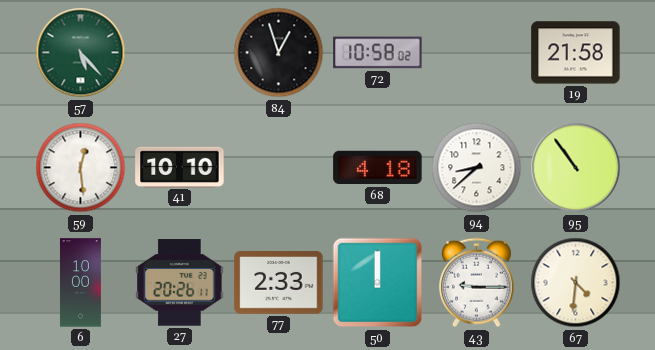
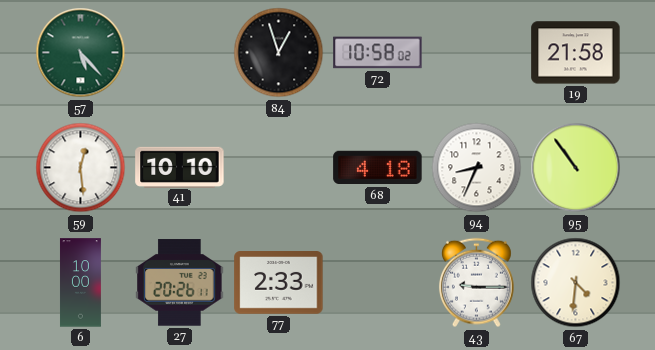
94: 8:38 -> 8:34 (477, 168)
50: 12:00 -> none (378, 283)
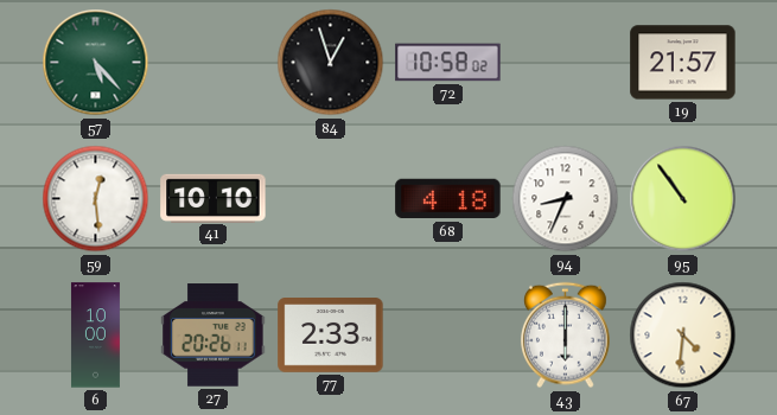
19: 21:58 -> 21:57 (683, 63)
43: 9:15 -> 6:00 (565, 336)
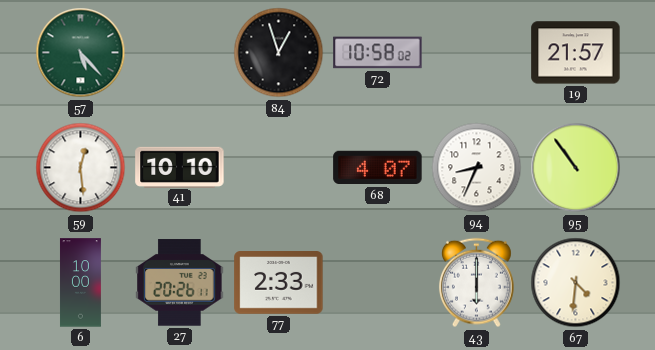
68: 4:18 -> 4:07 (378, 168)
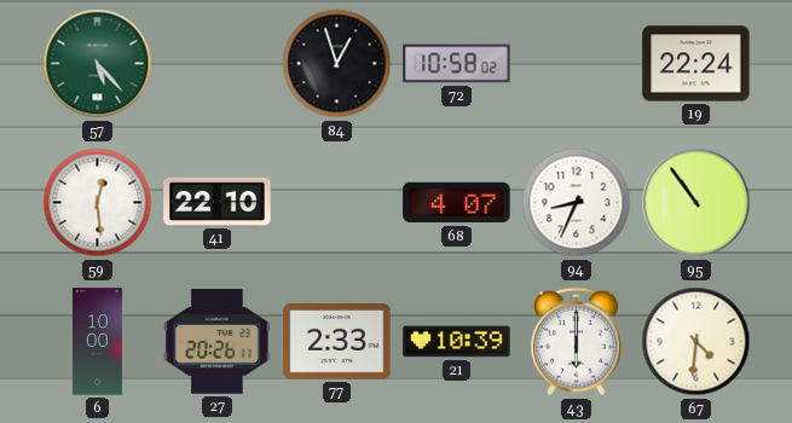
19: 21:57 -> 22:24 (696, 64)
41: 10:10 -> 22:10 (218, 202)
21: none -> 10:39 (457, 342)
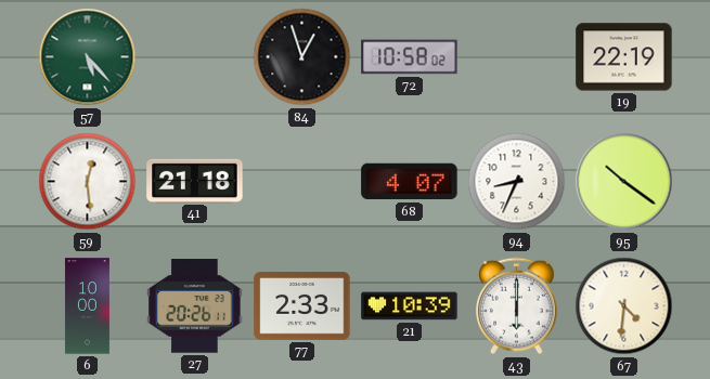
19: 22:24 -> 22:19 (624, 57)
41: 22:10 -> 21:18 (195, 181)
95: 10:54 -> 10:21 (624, 182)
